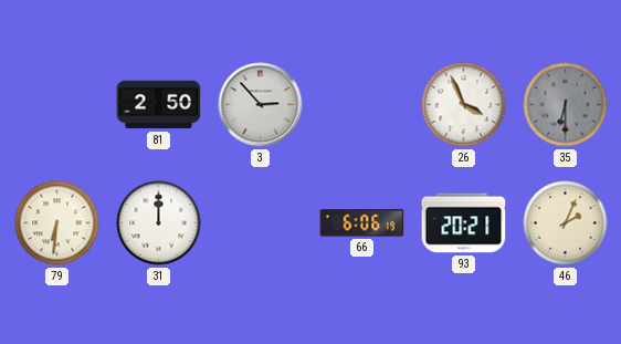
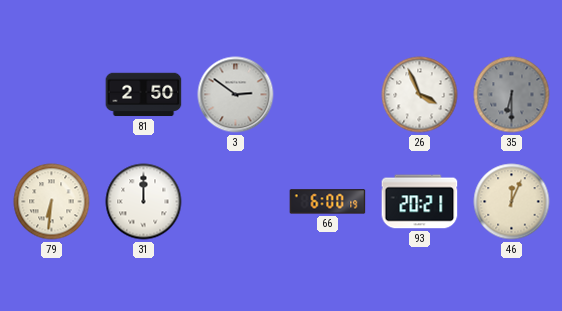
3: 2:53 -> 2:51 (236, 95)
66: 6:06 -> 6:00 (328, 202)
46: 2:04 -> 12:04 (512, 202)
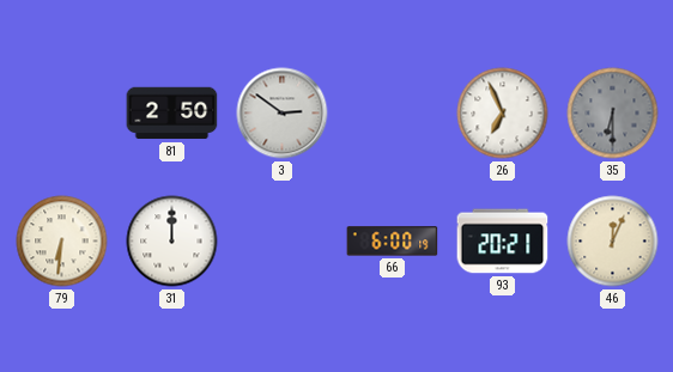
26: 3:56 -> 6:56 (503, 114)
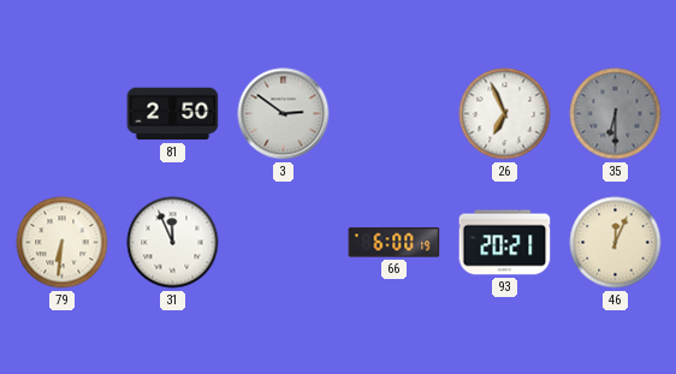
31: 12:00 -> 11:56 (173, 243)
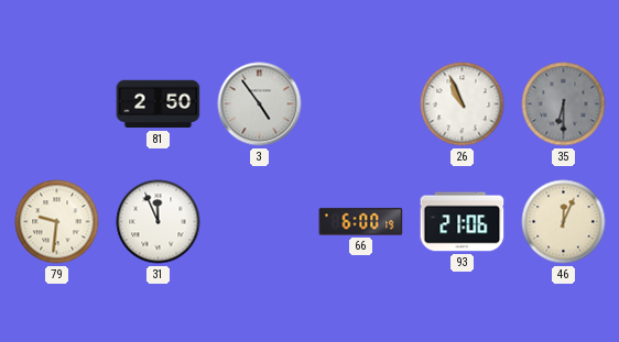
3: 2:51 -> 4:54 (260, 104)
26: 6:56 -> 10:56 (463, 104)
79: 6:31 -> 9:31 (57, 222)
93: 20:21 -> 21:06 (463, 222)
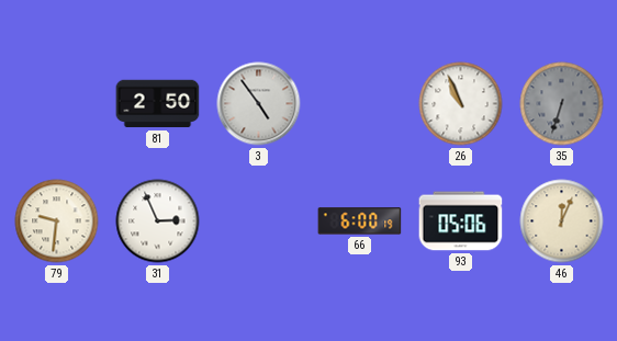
35: 6:30 -> 6:33 (562, 104)
31: 11:56 -> 2:56 (158, 221)
93: 21:06 -> 05:06 (461, 221)
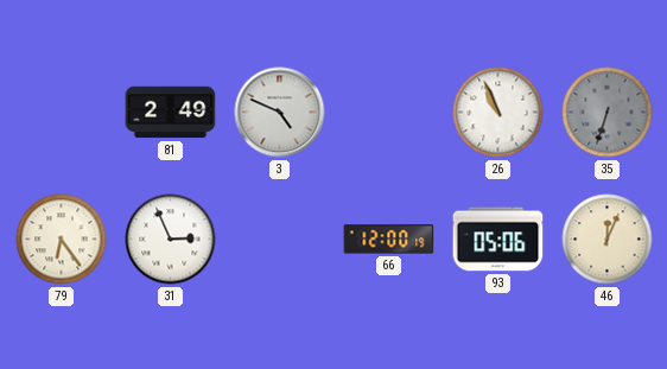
81: 2:50 -> 2:49 (171, 113)
3: 4:54 -> 4:49 (280, 113)
79: 9:31 -> 6:24 (62, 240)
66: 6:00 -> 12:00 (389, 240)
